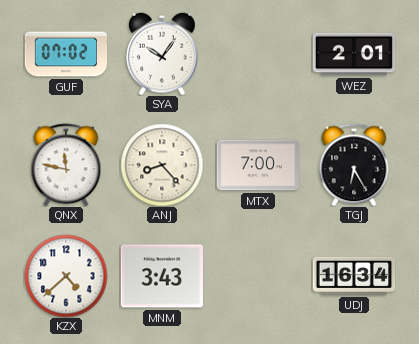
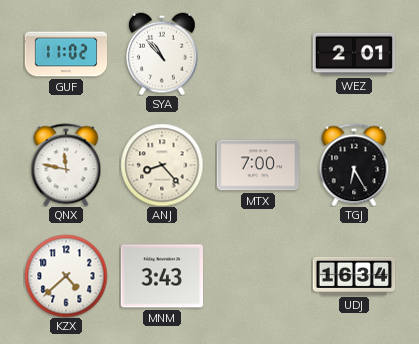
GUF: 07:02 -> 11:02 (66, 54)
SYA: 10:06 -> 10:53 (163, 54)
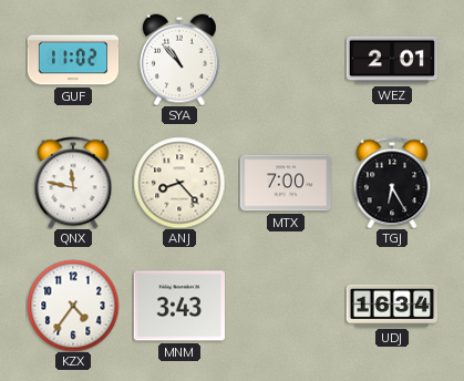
KZX: 4:38 -> 4:36 (73, 306)
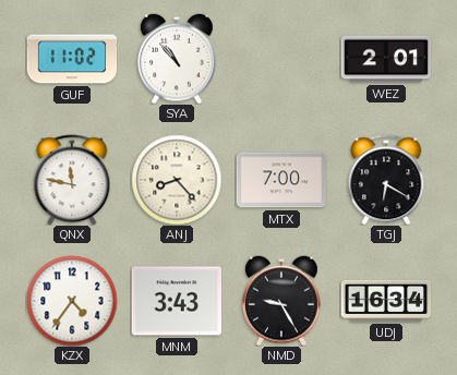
TGJ: 6:25 -> 6:20 (386, 180)
NMD: none -> 9:25 (282, 301)
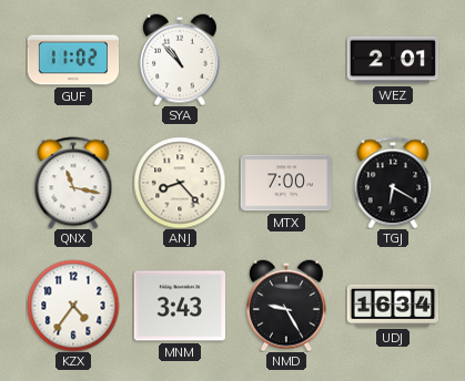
QNX: 11:47 -> 11:17 (73, 183)
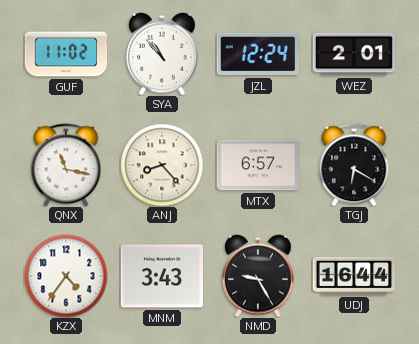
JZL: none -> 12:24 (257, 54)
MTX: 7:00 -> 6:57 (257, 165)
UDJ: 16:34 -> 16:44 (354, 276)
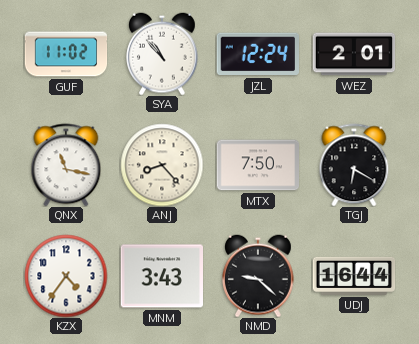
MTX: 6:57 -> 7:50 (257, 165)
NMD: 9:25 -> 9:22 (259, 276)
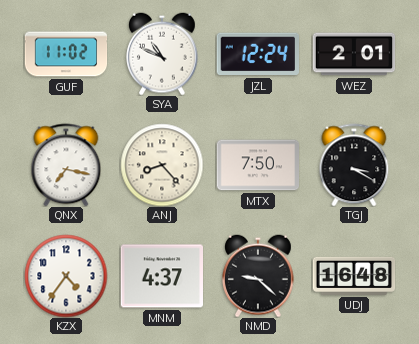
SYA: 10:53 -> 10:49 (163, 54)
QNX: 11:17 -> 7:17 (66, 165)
TGJ: 6:20 -> 3:20 (354, 165)
MNM: 3:43 -> 4:37 (161, 276)
UDJ: 16:44 -> 16:48 (354, 276)
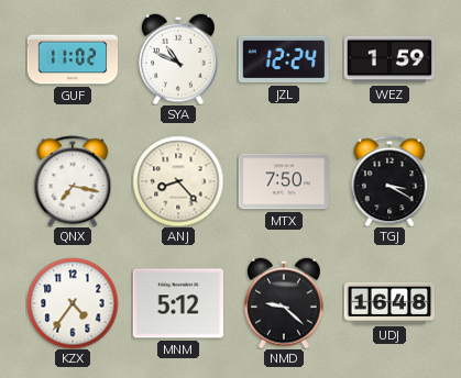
WEZ: 2:01 -> 1:59 (389, 59)
MNM: 4:37 -> 5:12 (177, 303)
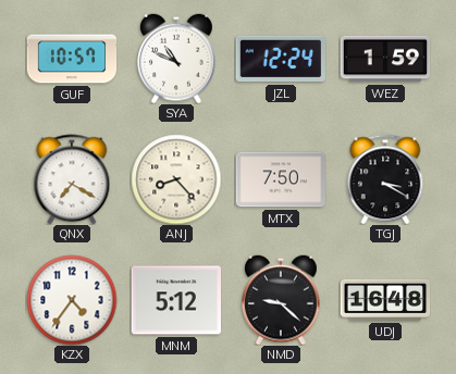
GUF: 11:02 -> 10:57 (72, 59)
QNX: 7:17 -> 7:20 (72, 179)
